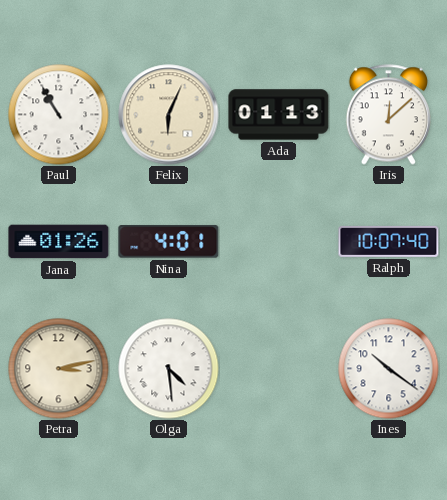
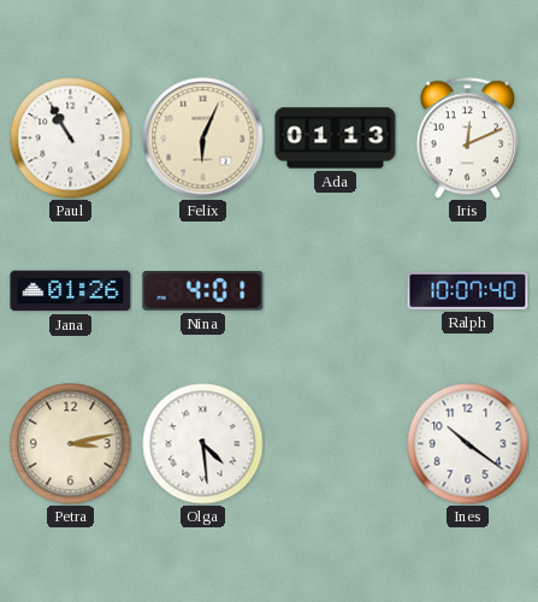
Iris: 12:08 -> 12:11 (467, 138)
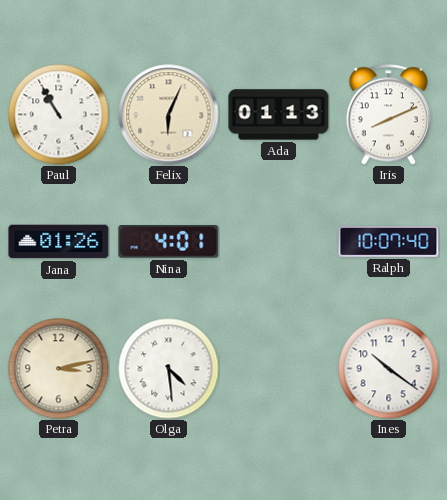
Iris: 12:11 -> 8:11 (388, 115)
